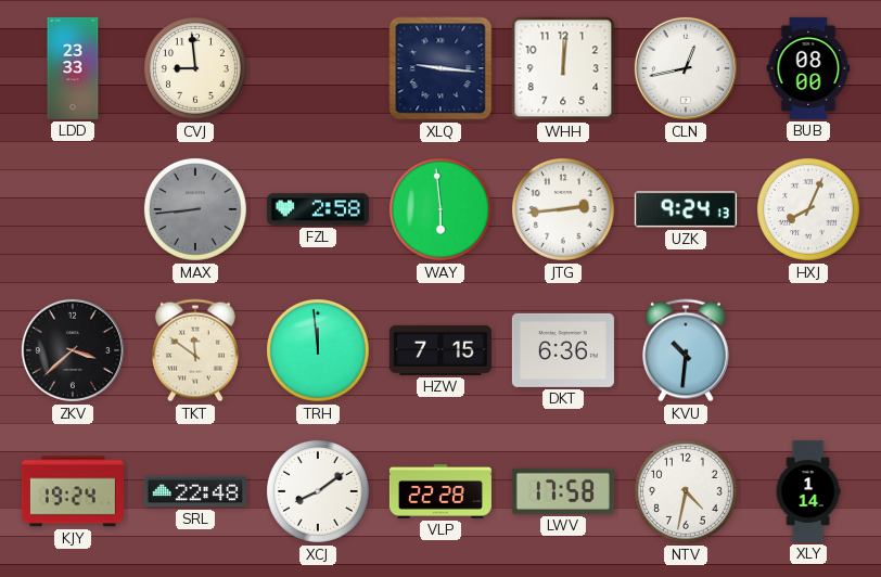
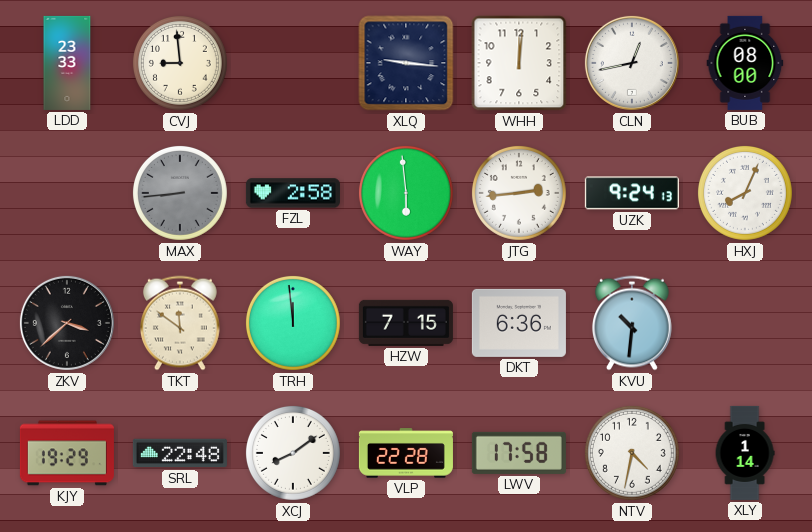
KJY: 19:24 -> 19:29 (67, 453)
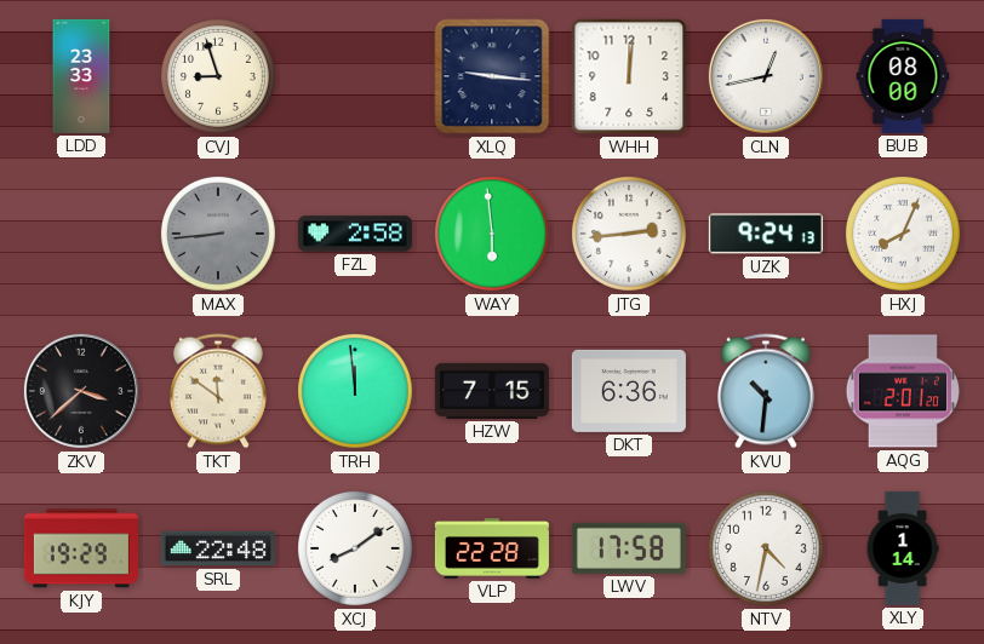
CVJ: 8:59 -> 8:57 (218, 76)
AQG: none -> 2:01 (903, 391)
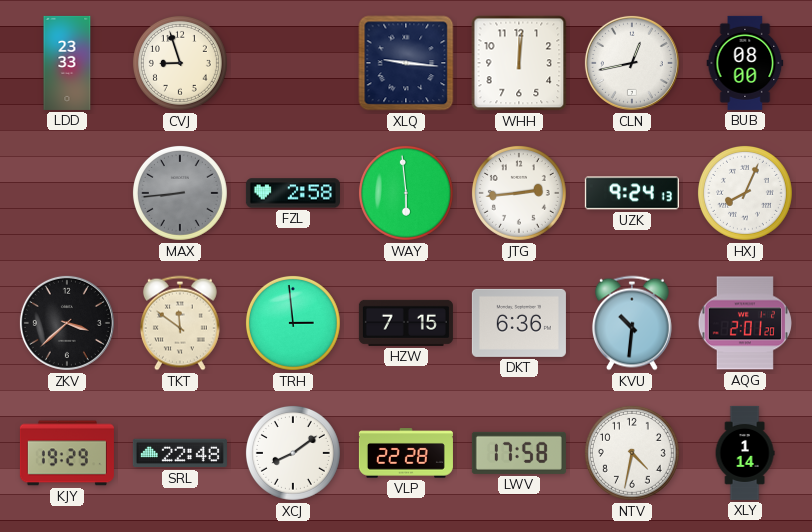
TRH: 11:59 -> 2:59 (293, 323)
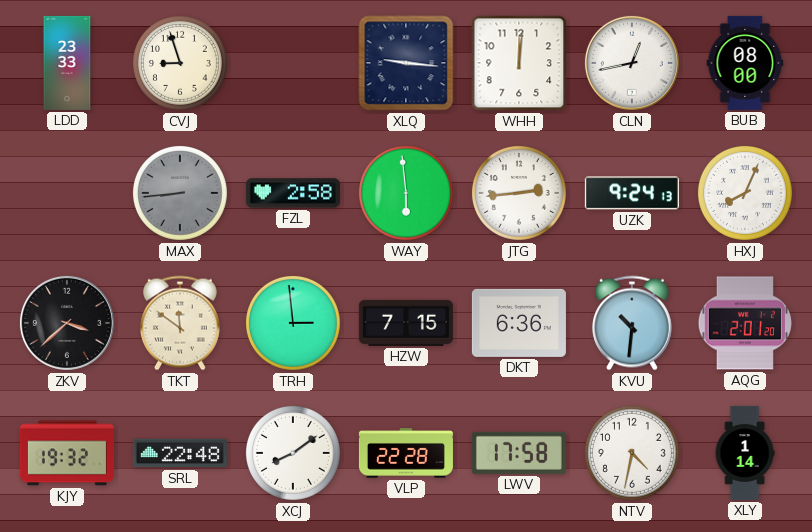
KJY: 19:29 -> 19:32 (67, 453)
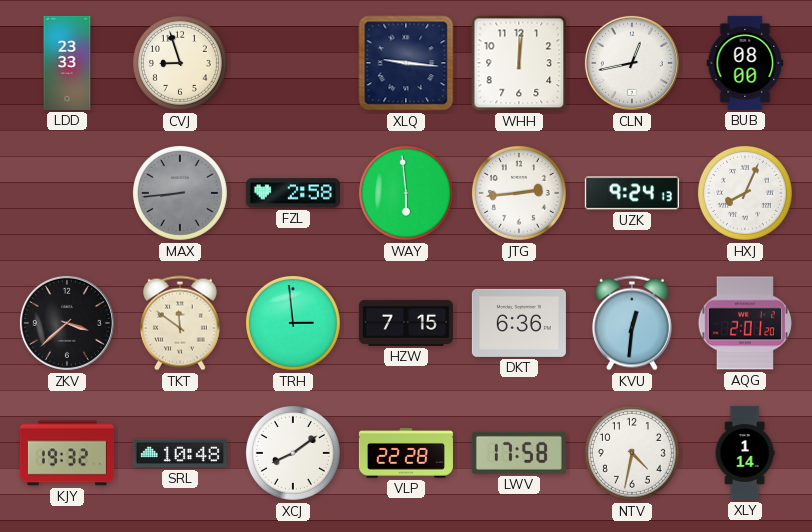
KVU: 10:31 -> 12:31 (632, 323)
SRL: 22:48 -> 10:48 (180, 453)
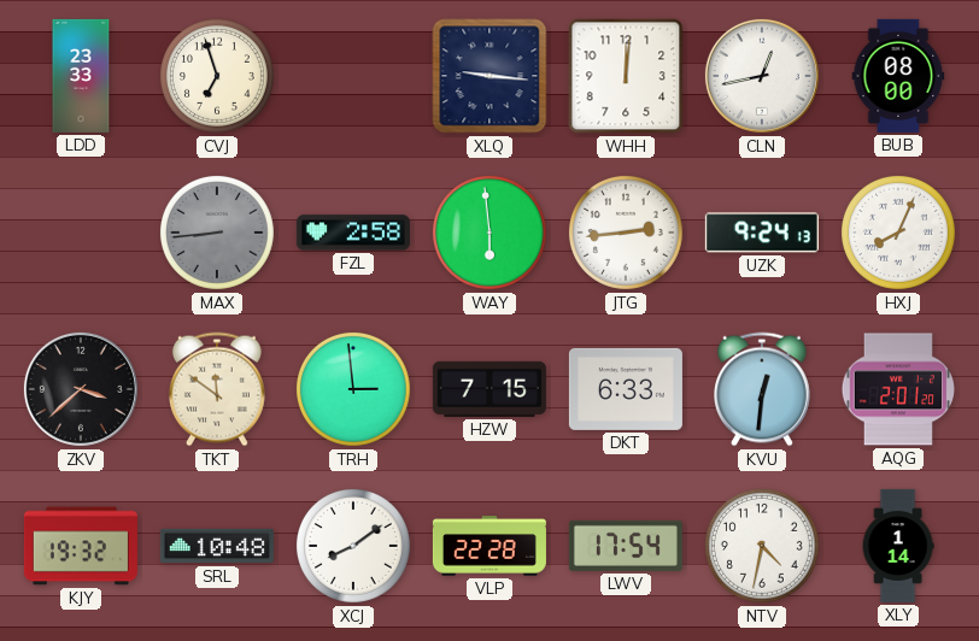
CVJ: 8:57 -> 6:57 (217, 76)
DKT: 6:36 -> 6:33 (626, 389)
LWV: 17:58 -> 17:54 (626, 546)
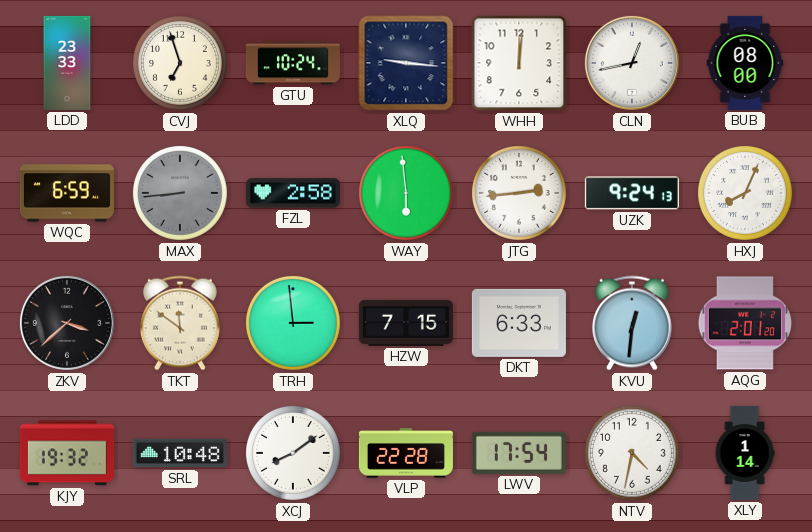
GTU: none -> 10:24 (293, 63)
WQC: none -> 6:59 (67, 193)
